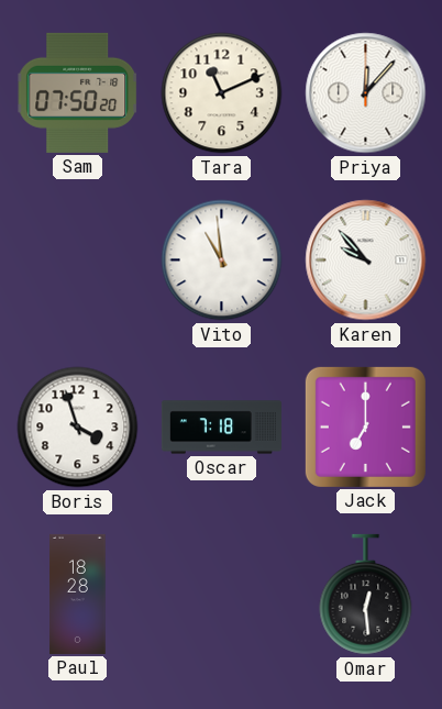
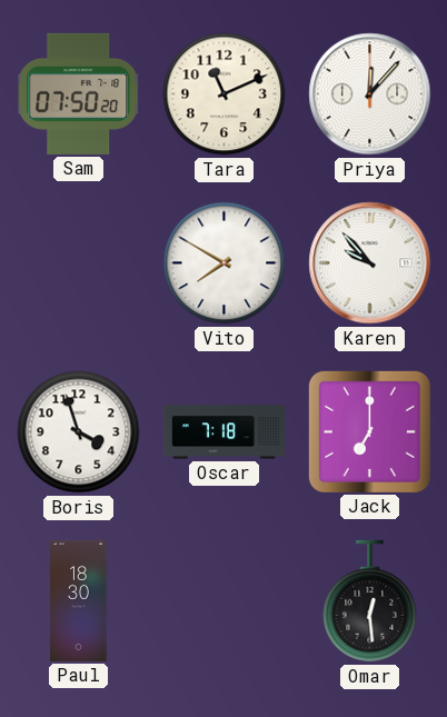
Vito: 10:59 -> 7:50 (225, 263)
Paul: 18:28 -> 18:30 (79, 600)
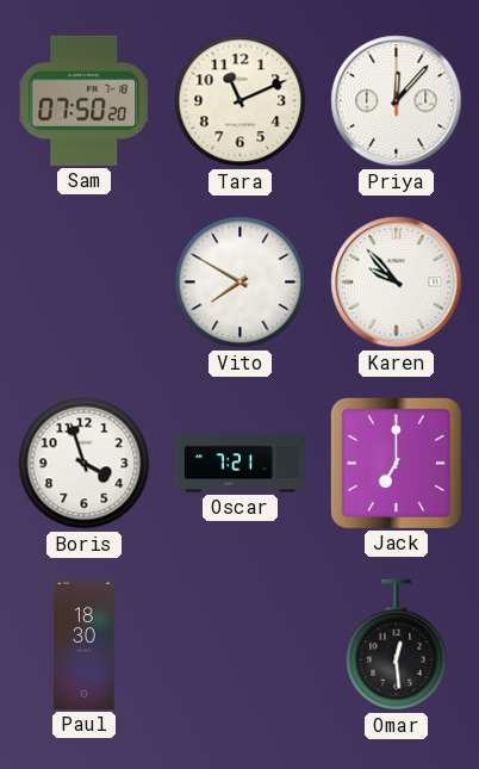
Oscar: 7:18 -> 7:21 (240, 464)
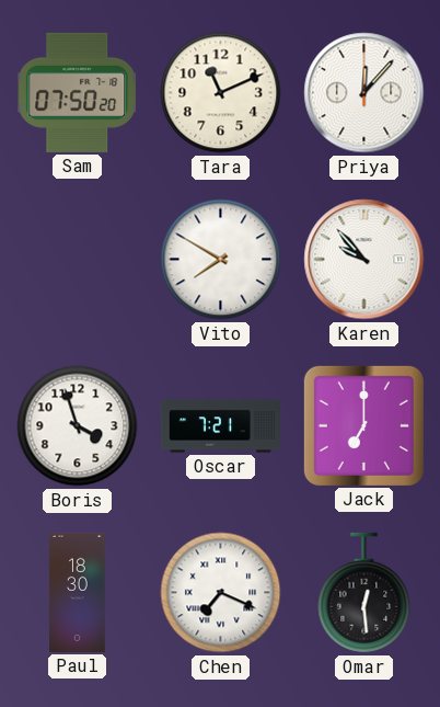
Chen: none -> 7:19 (221, 593)
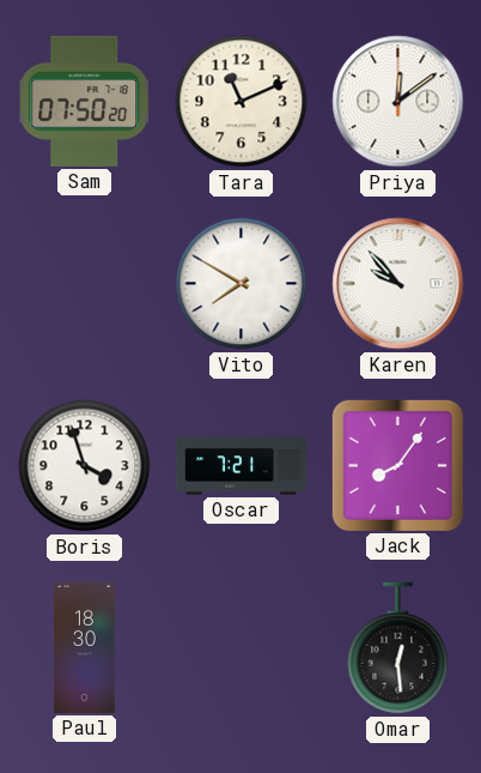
Priya: 12:07 -> 12:09 (398, 102)
Jack: 7:00 -> 8:06 (397, 465)
Chen: 7:19 -> none (221, 593)
